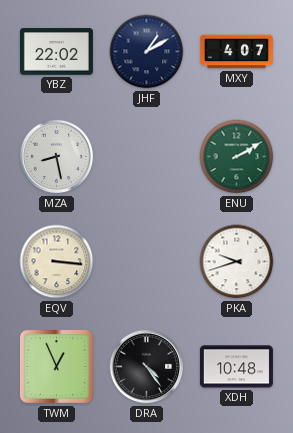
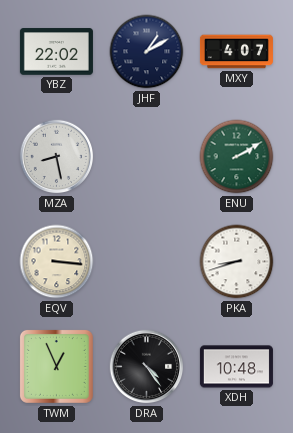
PKA: 9:42 -> 8:42 (237, 262)
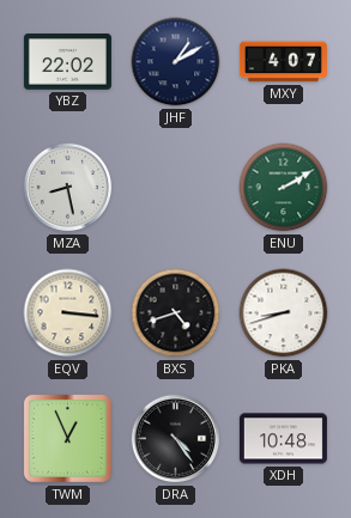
BXS: none -> 4:42 (176, 313)
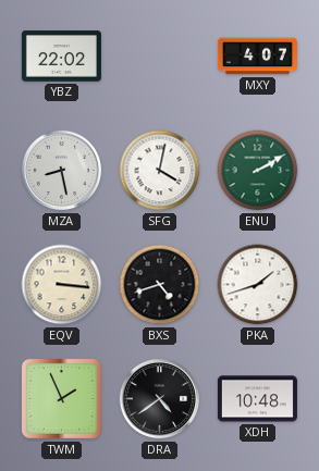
JHF: 1:10 -> none (176, 62)
SFG: none -> 4:02 (160, 171)
PKA: 8:42 -> 1:42 (258, 285)
TWM: 12:56 -> 1:56 (61, 398)
DRA: 4:24 -> 4:39 (160, 399)
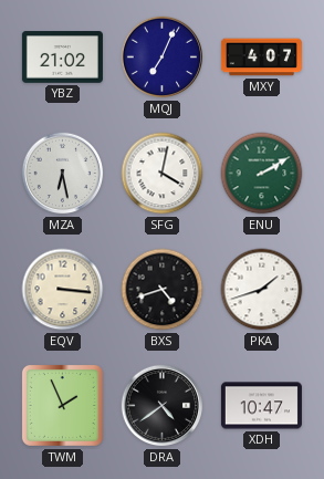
YBZ: 22:02 -> 21:02 (62, 58)
MQJ: none -> 7:04 (163, 58)
MZA: 8:28 -> 6:28 (63, 174)
XDH: 10:48 -> 10:47 (261, 406)
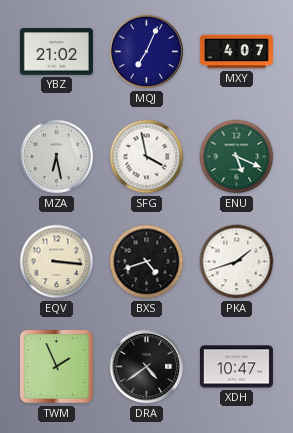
SFG: 4:02 -> 3:58 (147, 157)
ENU: 2:10 -> 5:19 (237, 157)
